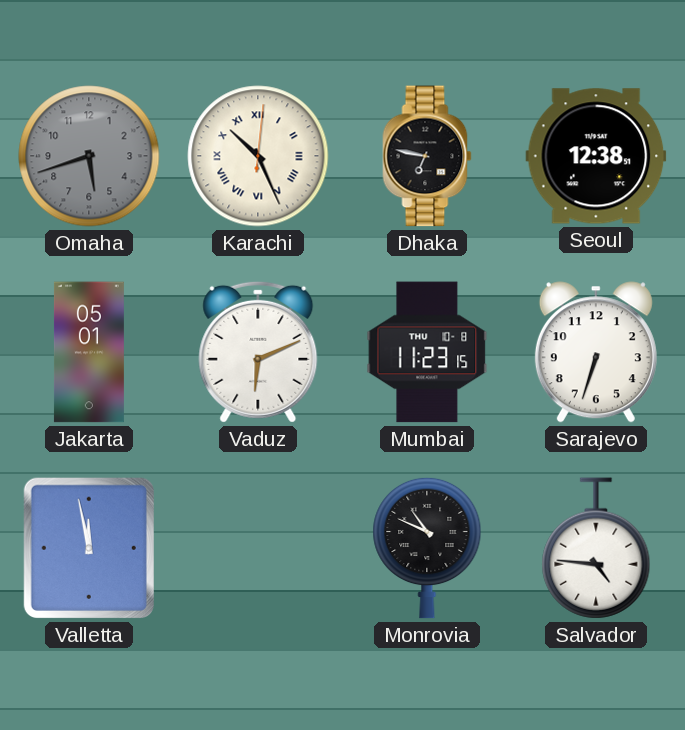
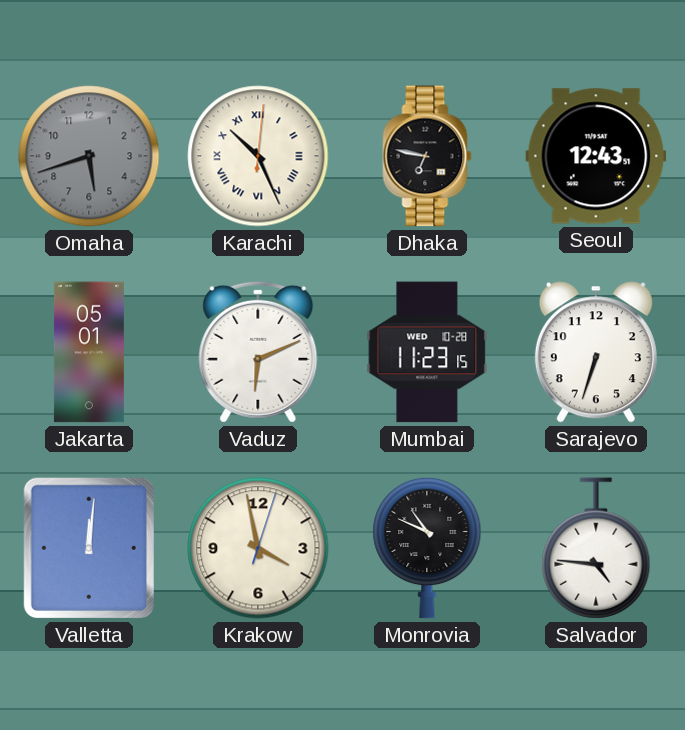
Seoul: 12:38 -> 12:43 (596, 156)
Mumbai date: THU 10-8 -> WED 10-28 (427, 352)
Valletta: 11:58 -> 12:01 (89, 548)
Krakow: none -> 3:58 (258, 548)
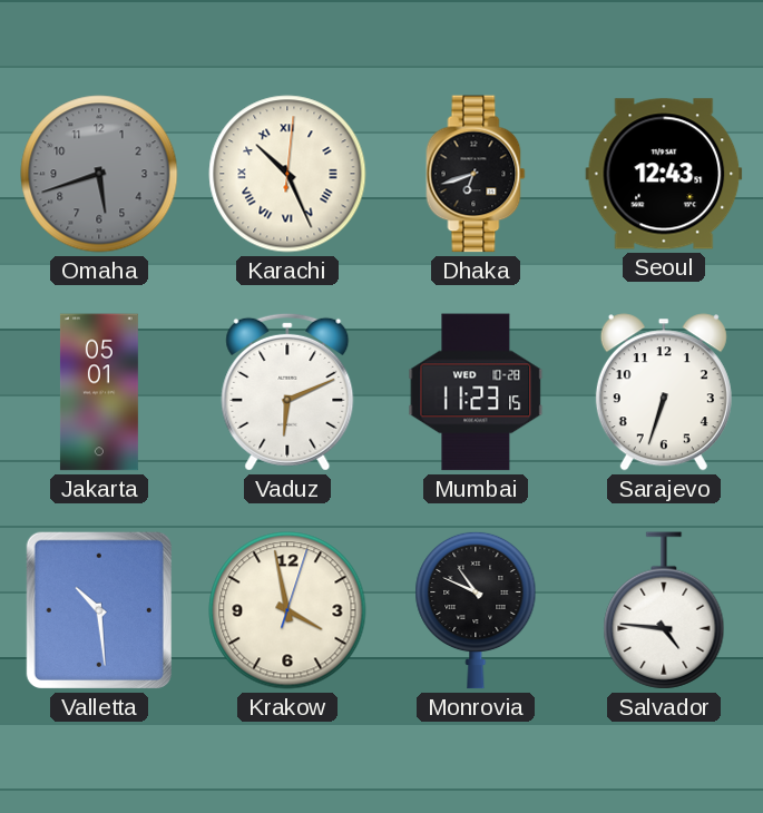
Dhaka: 6:47 -> 6:42 (476, 174)
Valletta: 12:01 -> 10:29 (99, 610)
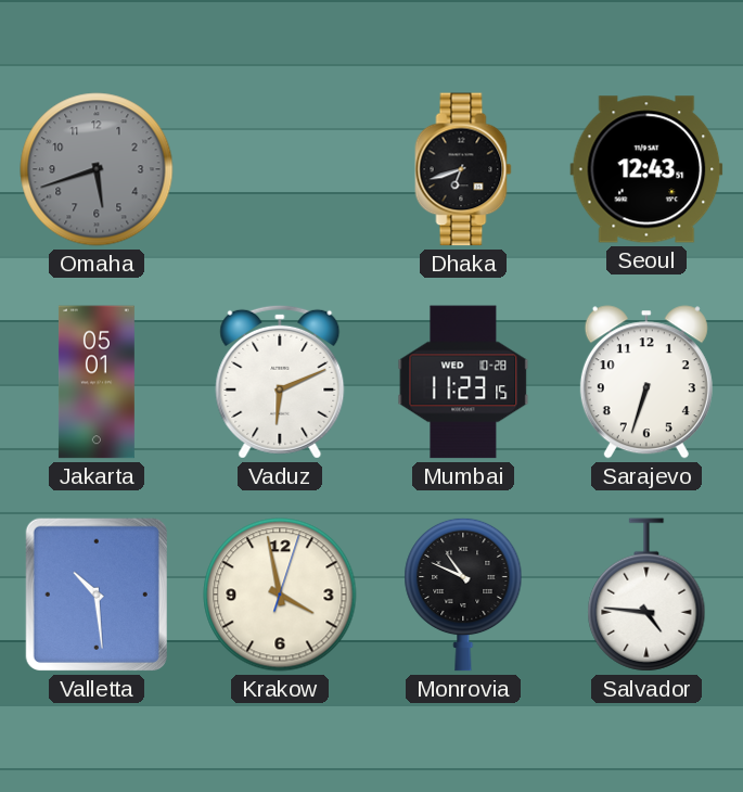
Karachi: 10:26 -> none (287, 174)
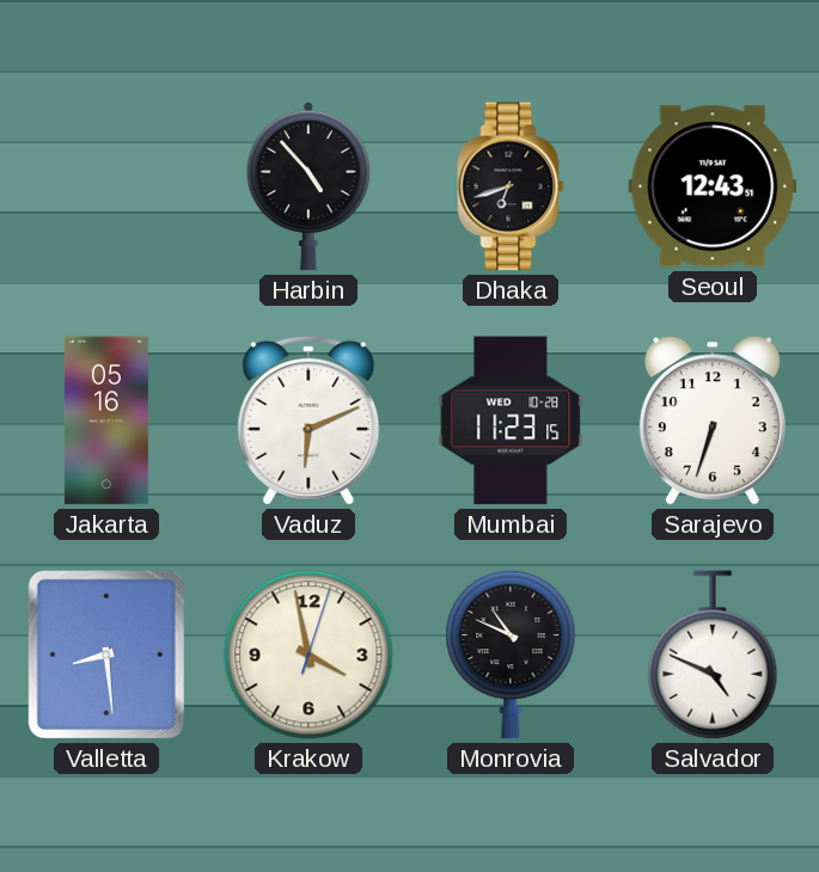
Omaha: 5:42 -> none (97, 169)
Harbin: none -> 4:53 (308, 186)
Jakarta: 05:01 -> 05:16 (106, 420)
Valletta: 10:29 -> 8:29 (106, 655)
Salvador: 4:46 -> 4:49 (713, 655)
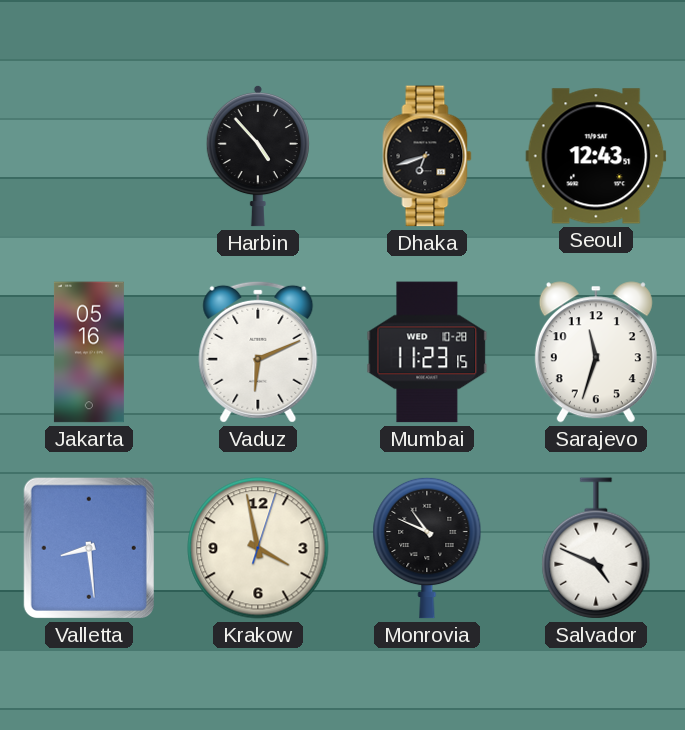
Sarajevo: 6:33 -> 11:33 (596, 352)
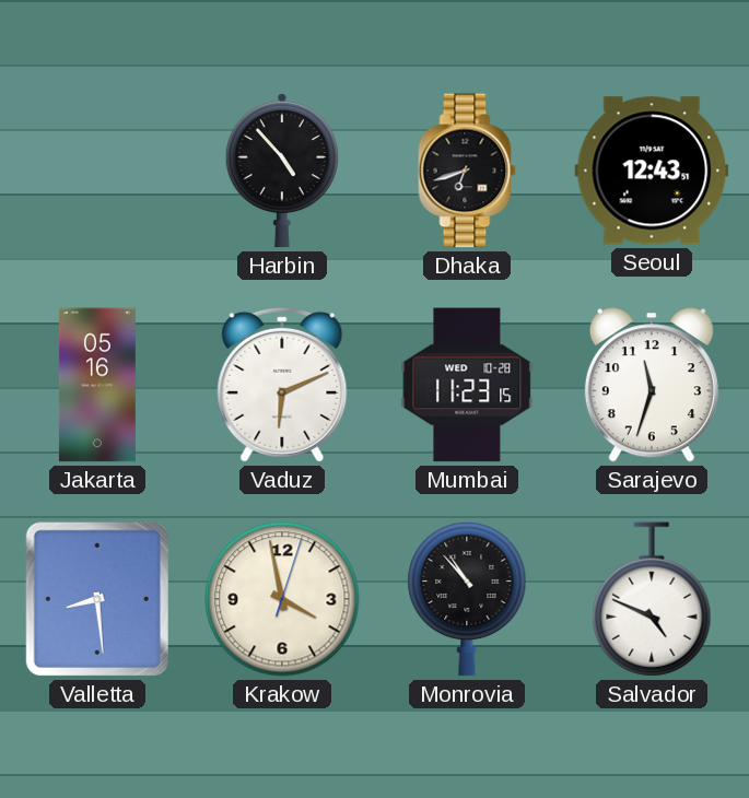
Monrovia: 10:49 -> 10:53 (467, 599)
